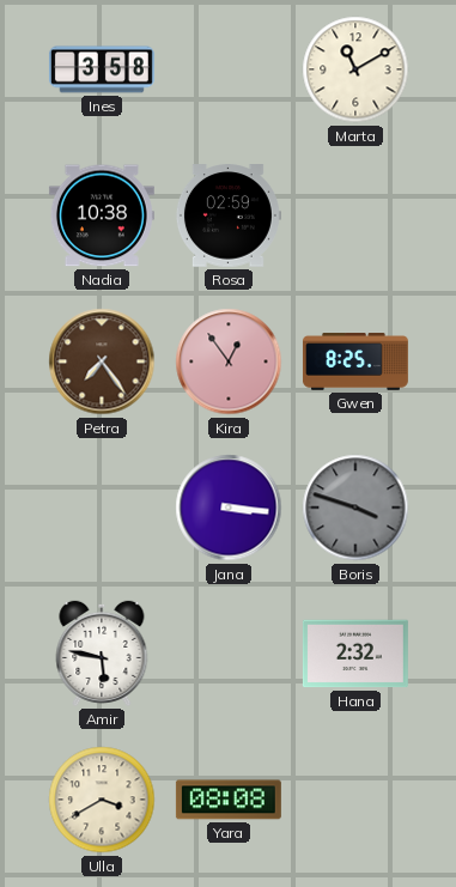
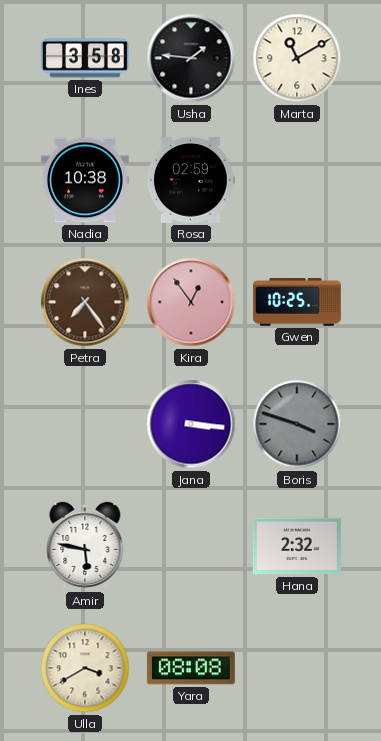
Usha: none -> 1:46 (191, 58)
Gwen: 8:25 -> 10:25 (297, 302)
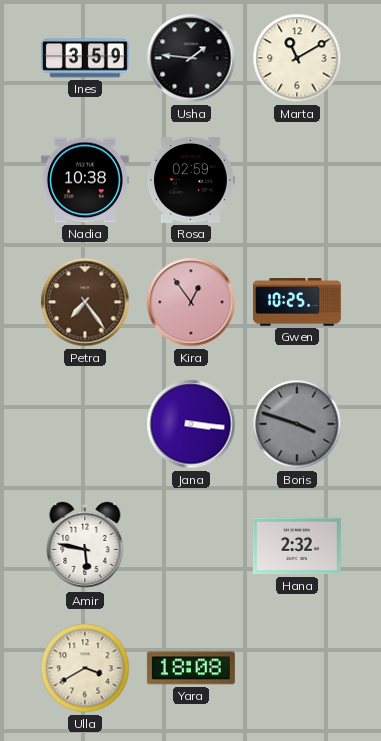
Ines: 3:58 -> 3:59 (85, 58)
Yara: 08:08 -> 18:08 (191, 668)
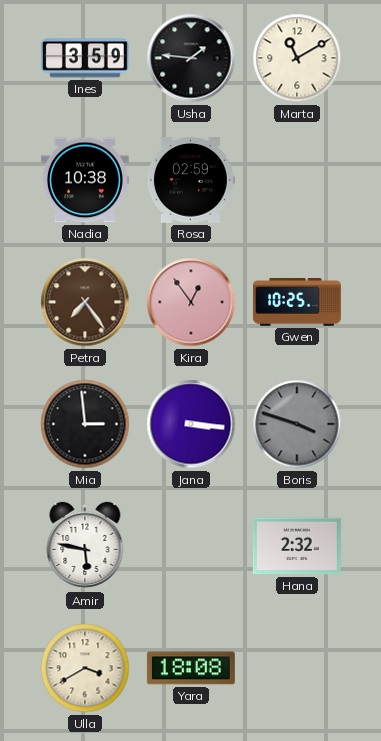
Mia: none -> 2:59 (85, 424)
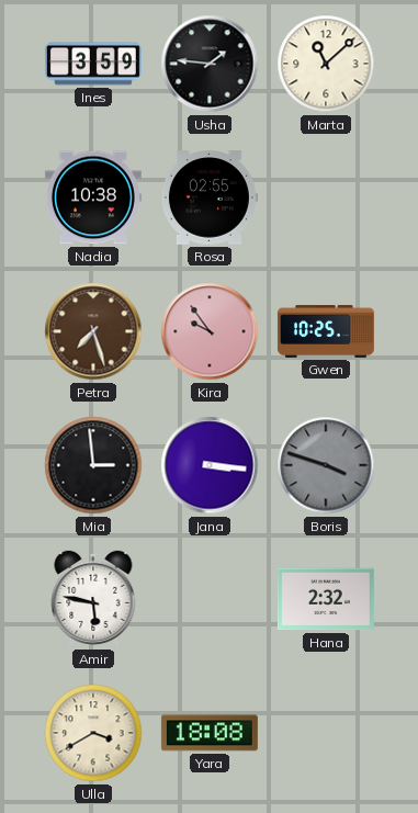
Marta: 11:10 -> 11:08 (326, 64)
Rosa: 02:59 -> 02:55 (208, 197)
Petra: 7:24 -> 7:27 (93, 331)
Kira: 12:54 -> 9:54 (210, 331)
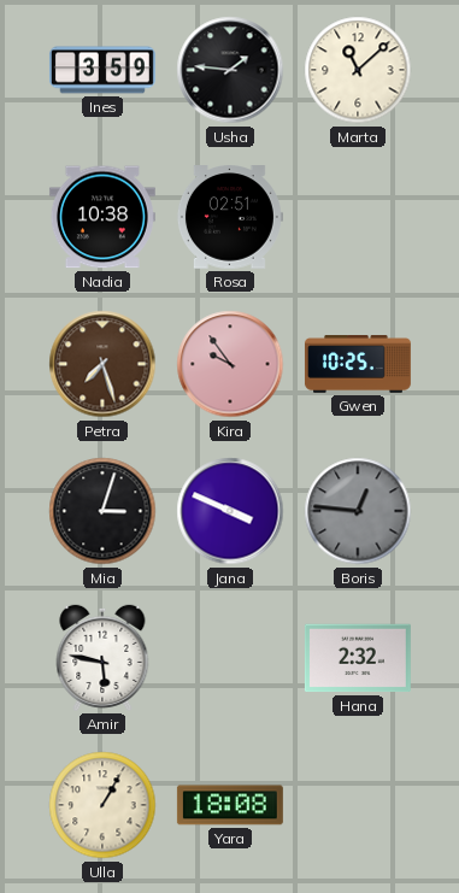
Rosa: 02:55 -> 02:51 (229, 217)
Mia: 2:59 -> 3:03 (102, 511)
Jana: 3:16 -> 3:49 (230, 511)
Boris: 3:48 -> 12:46 (358, 511)
Ulla: 3:40 -> 1:05 (102, 805)
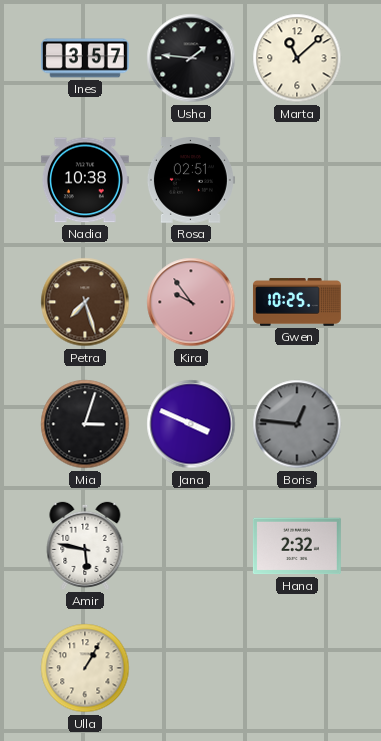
Ines: 3:59 -> 3:57 (85, 58)
Yara: 18:08 -> none (230, 805)
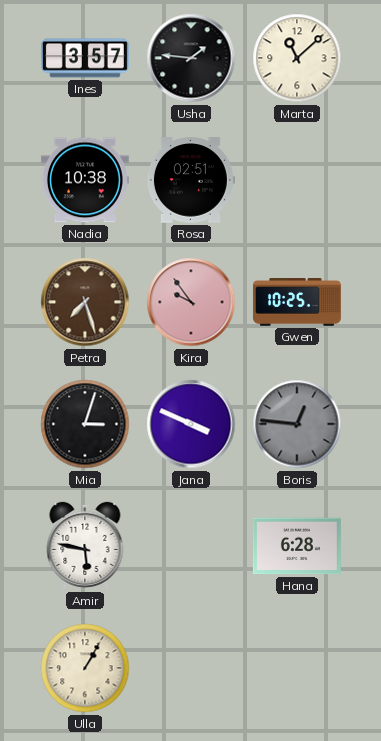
Hana: 2:32 -> 6:28 (297, 546)
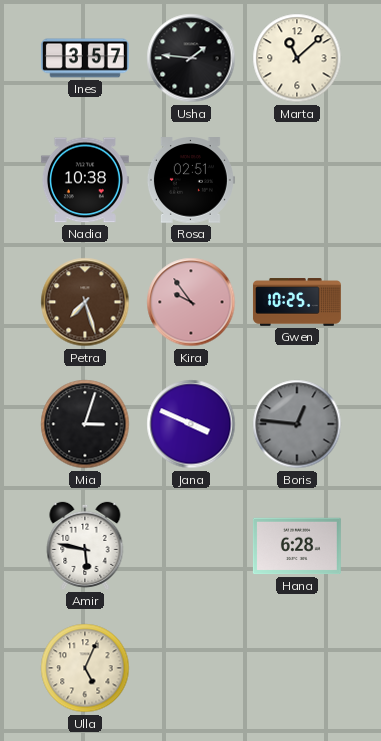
Ulla: 1:05 -> 5:04 (85, 668)
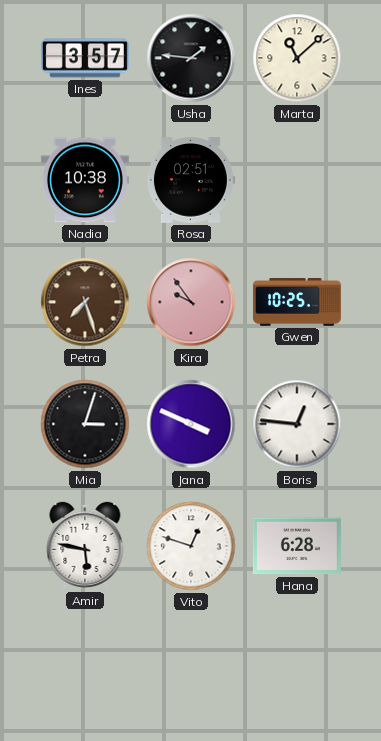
Boris dial: grey -> white (297, 424)
Vito: none -> 12:48 (191, 546)
Ulla: 5:04 -> none (85, 668)
